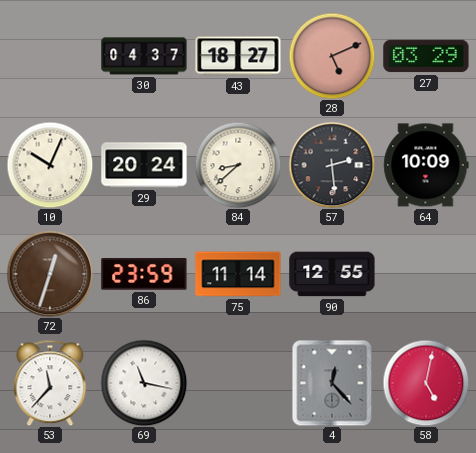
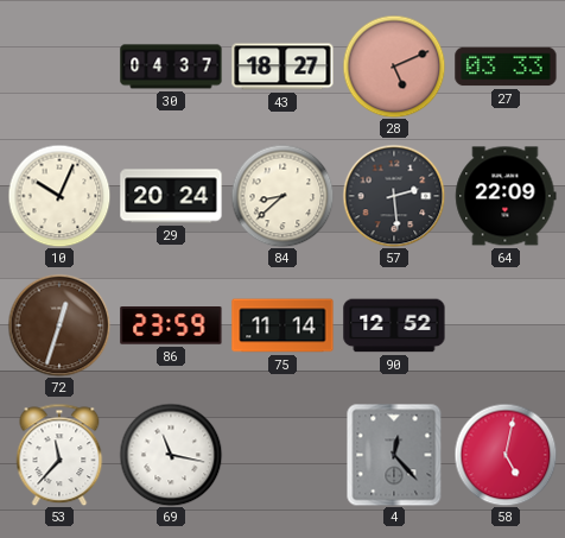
27: 03:29 -> 03:33 (506, 67)
64: 10:09 -> 22:09 (506, 196)
90: 12:55 -> 12:52 (394, 325)
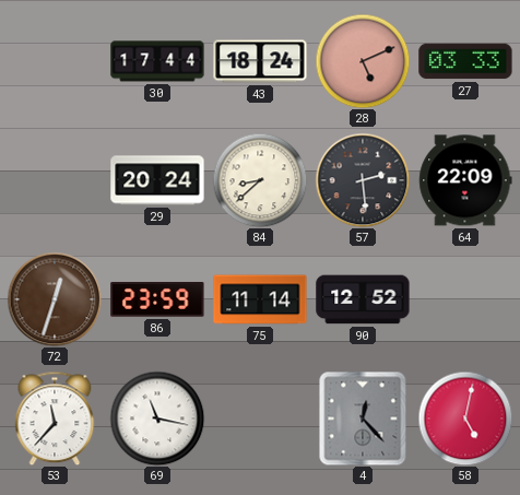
30: 04:37 -> 17:44 (157, 61)
43: 18:27 -> 18:24 (260, 61)
10: 10:04 -> none (59, 196)
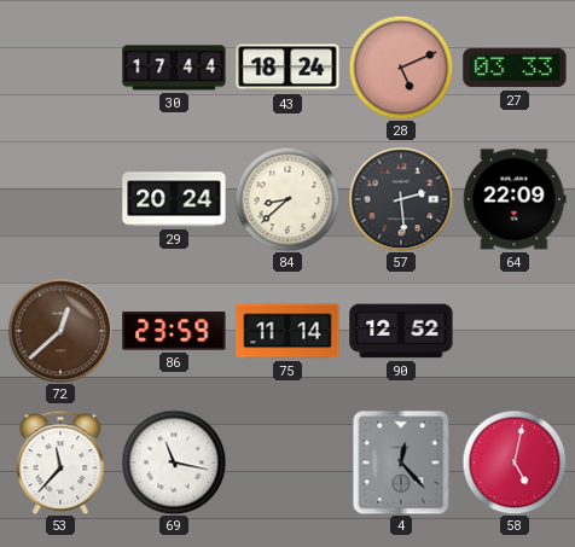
72: 12:33 -> 12:38 (60, 331)
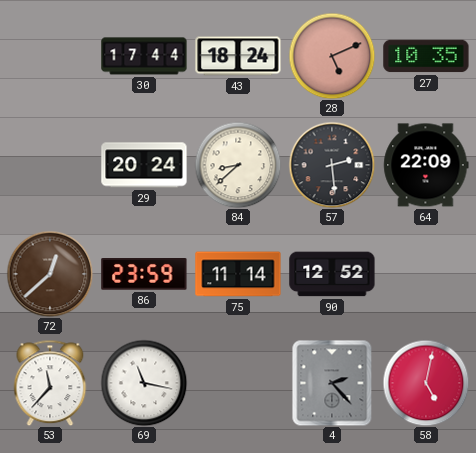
27: 03:33 -> 10:35 (426, 56)
4: 12:23 -> 2:23 (332, 383)
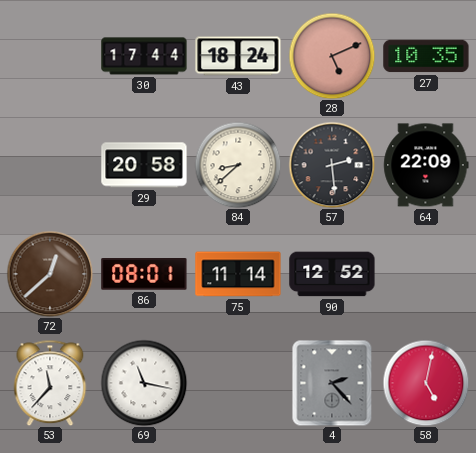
29: 20:24 -> 20:58 (144, 165)
86: 23:59 -> 08:01 (144, 274)
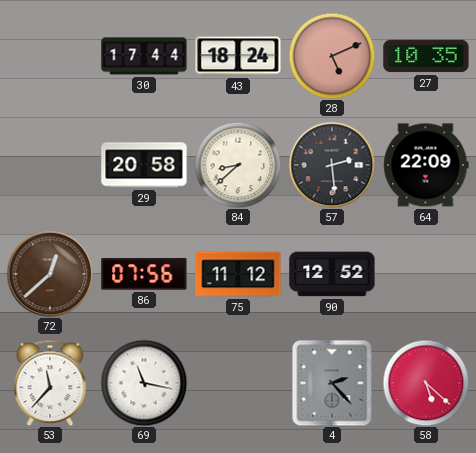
86: 08:01 -> 07:56 (144, 274)
75: 11:14 -> 11:12 (238, 274)
58: 5:02 -> 5:22 (426, 383)
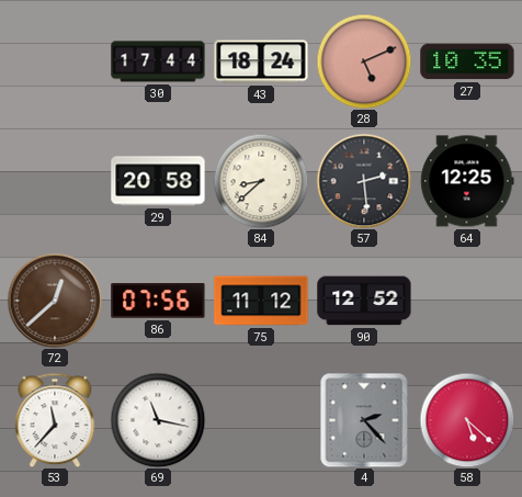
64: 22:09 -> 12:25 (467, 181)
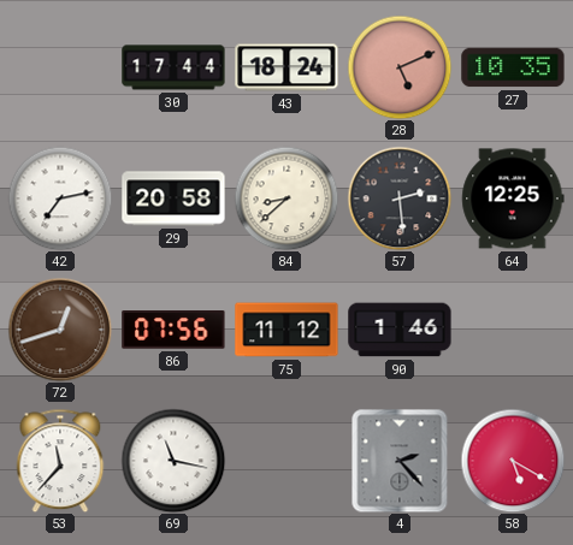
42: none -> 7:13 (60, 199)
72: 12:38 -> 12:42 (60, 330)
90: 12:52 -> 1:46 (400, 330)
58: 5:22 -> 5:20 (513, 461)
